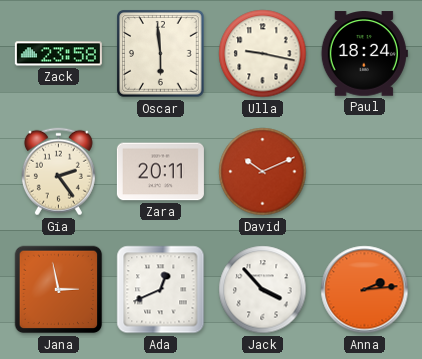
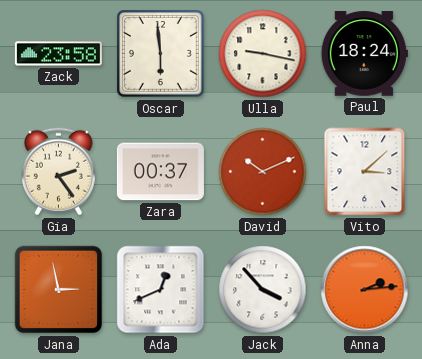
Zara: 20:11 -> 00:37 (160, 172)
Vito: none -> 3:08 (365, 172)
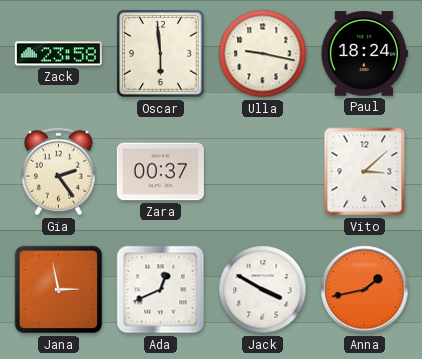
David: 10:11 -> none (263, 172)
Jack: 3:53 -> 3:50 (263, 290)
Anna: 2:14 -> 1:43 (365, 290)
